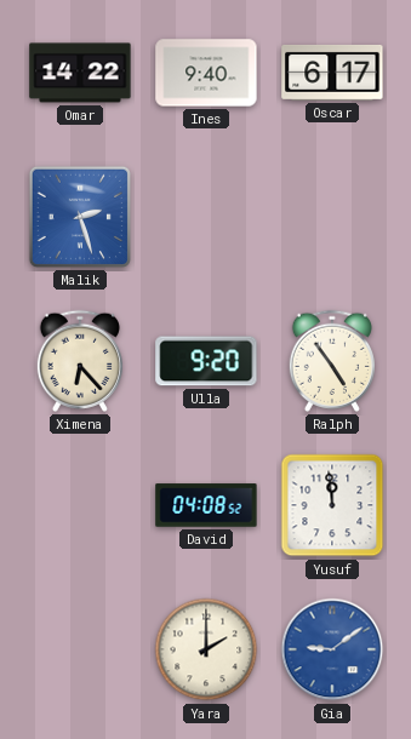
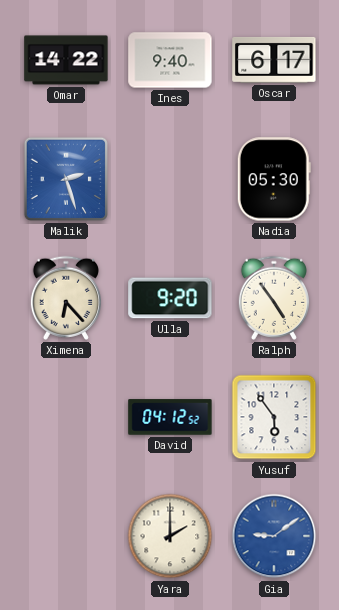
Nadia: none -> 05:30 (274, 179)
David: 04:08 -> 04:12 (170, 417)
Yusuf: 11:59 -> 5:54 (274, 417)
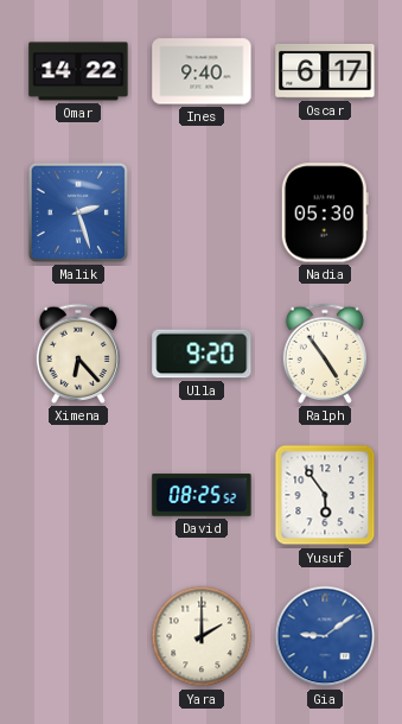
David: 04:12 -> 08:25 (202, 495)
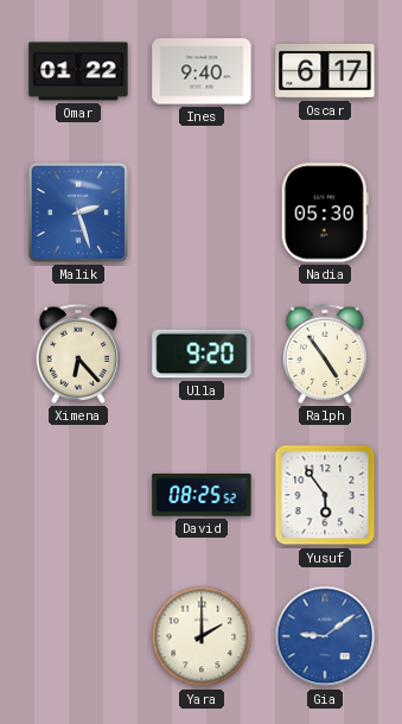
Omar: 14:22 -> 01:22 (78, 71)
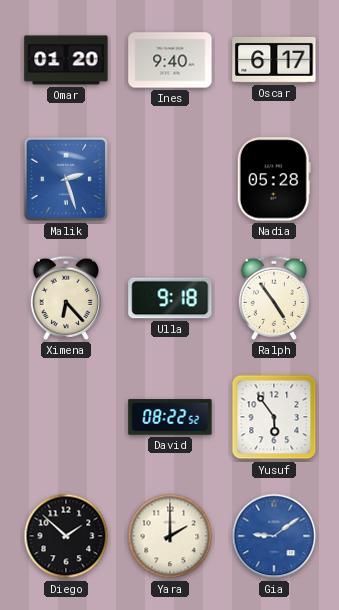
Omar: 01:22 -> 01:20 (66, 60)
Nadia: 05:30 -> 05:28 (274, 179)
Ulla: 9:20 -> 9:18 (170, 298)
David: 08:25 -> 08:22 (170, 417)
Diego: none -> 1:52 (66, 536)
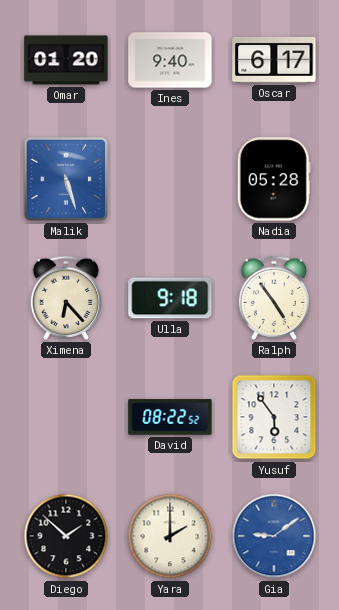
Malik: 2:27 -> 5:27 (66, 179)
